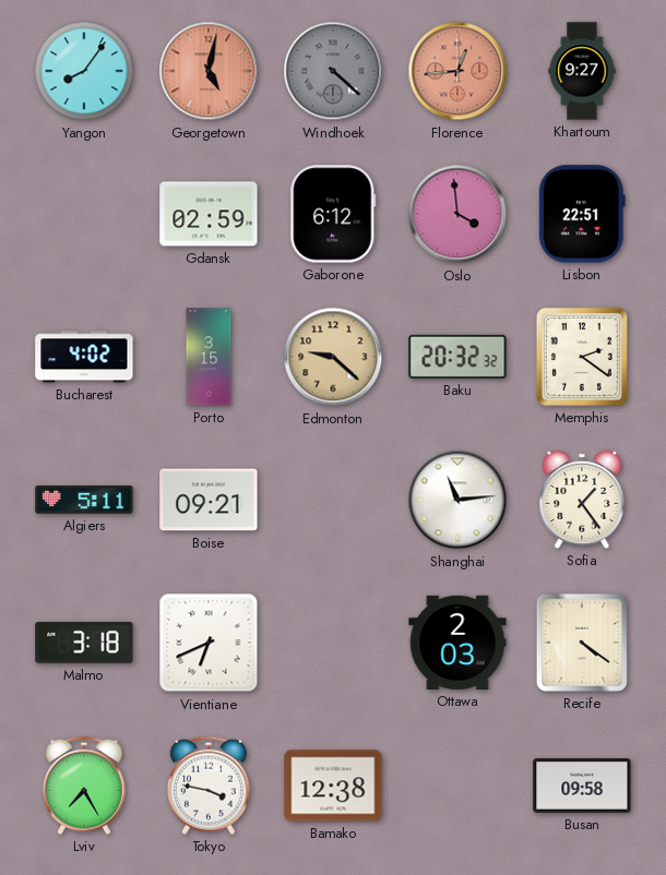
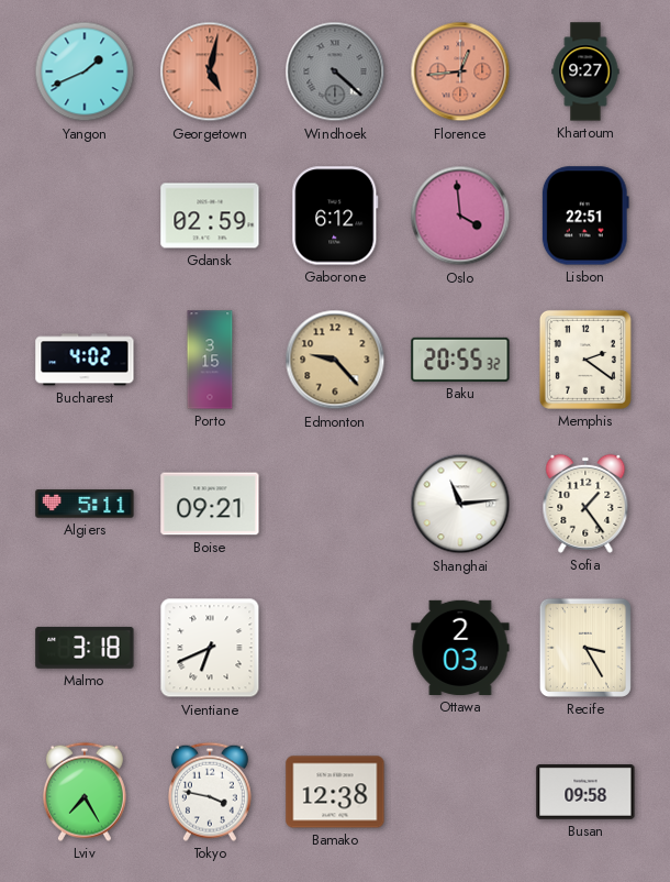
Yangon: 8:06 -> 1:41 (85, 71)
Edmonton: 9:22 -> 9:23 (335, 360)
Baku: 20:32 -> 20:55 (460, 360)
Recife: 4:21 -> 3:25 (585, 648)
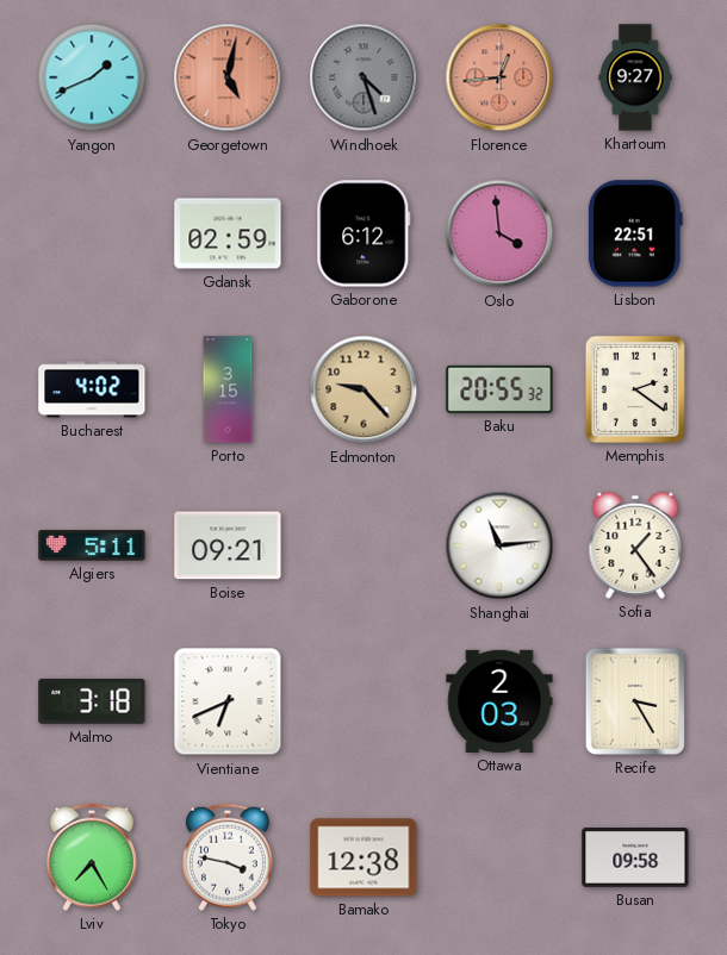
Windhoek: 4:22 -> 4:27 (363, 77)
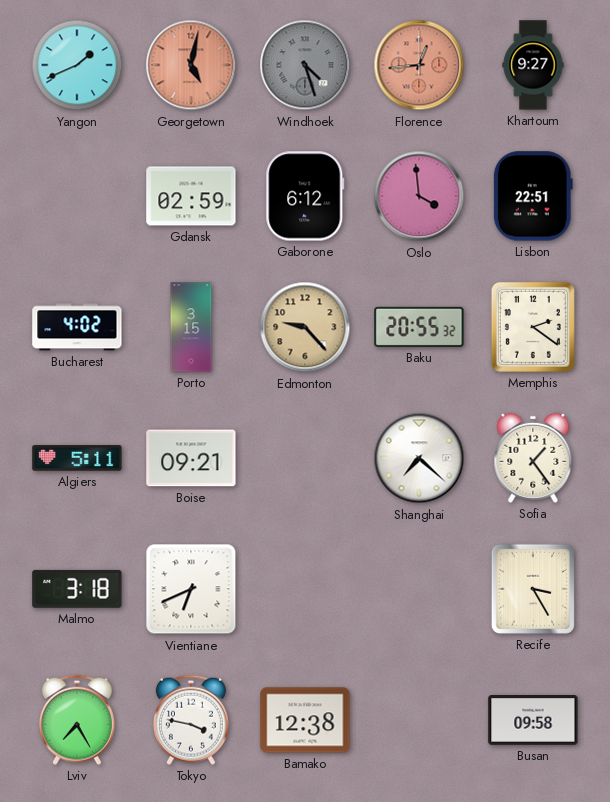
Shanghai: 11:14 -> 7:22 (419, 458)
Ottawa: 2:03 -> none (499, 701)
